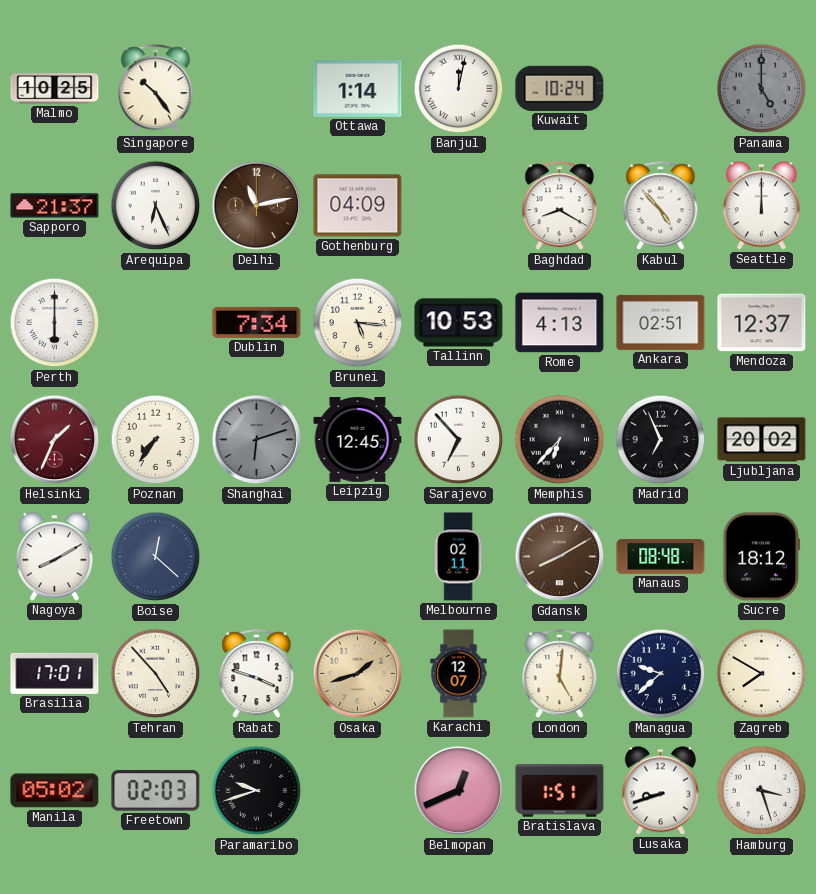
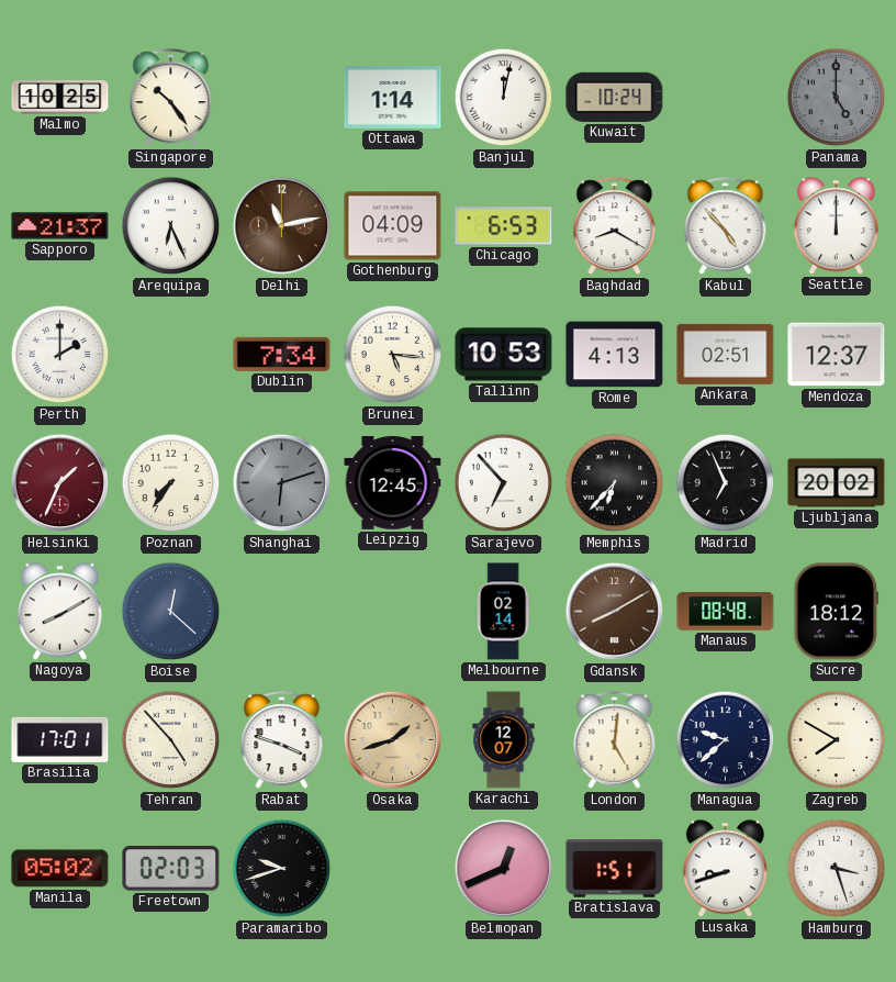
Chicago: none -> 6:53 (504, 226)
Perth: 6:00 -> 2:00 (60, 355)
Melbourne: 02:11 -> 02:14 (503, 612)
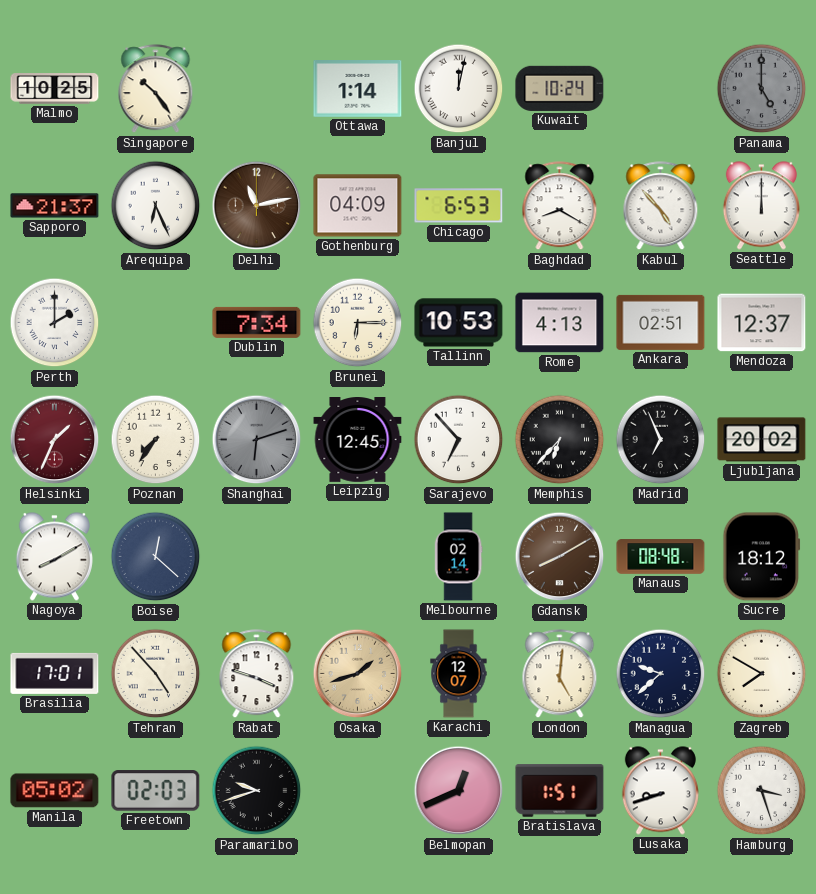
Brunei: 5:16 -> 6:15 (358, 323)
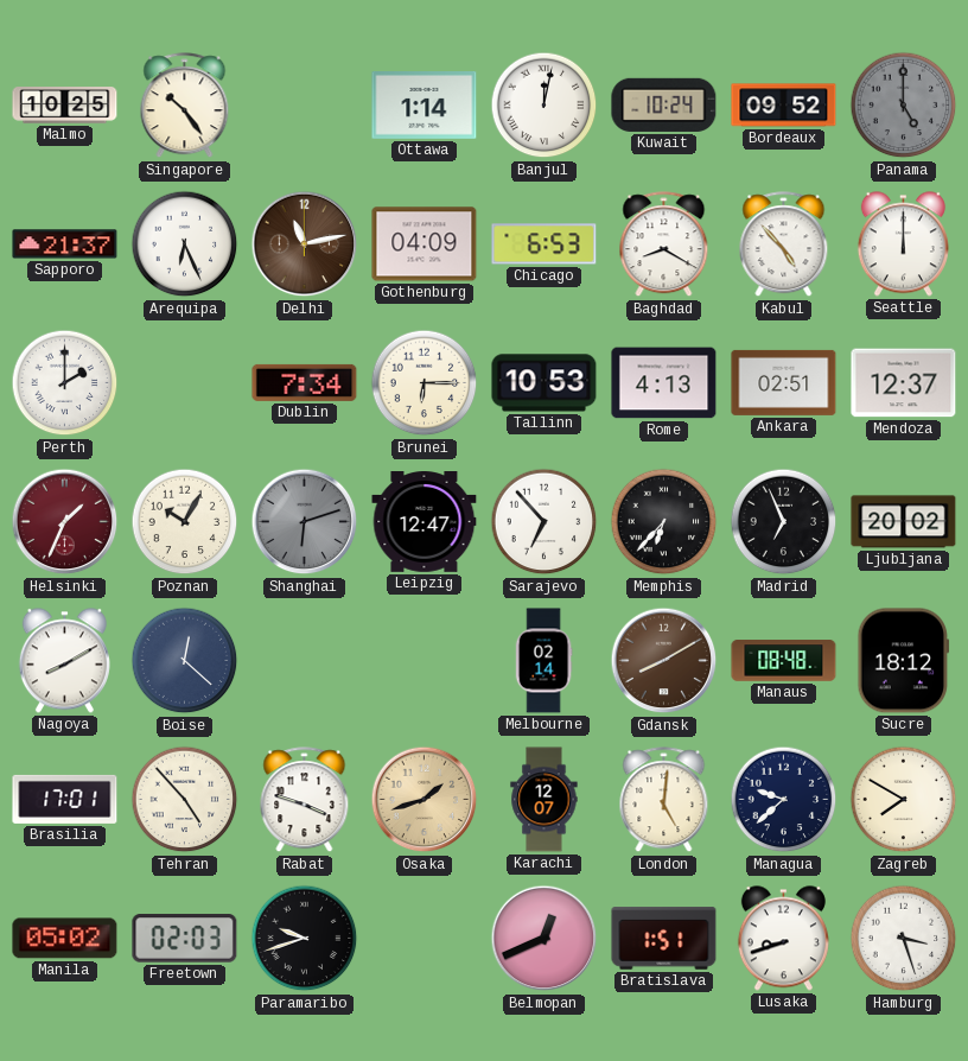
Bordeaux: none -> 09:52 (784, 106)
Poznan: 7:36 -> 10:05 (185, 522)
Leipzig: 12:45 -> 12:47 (425, 522)
